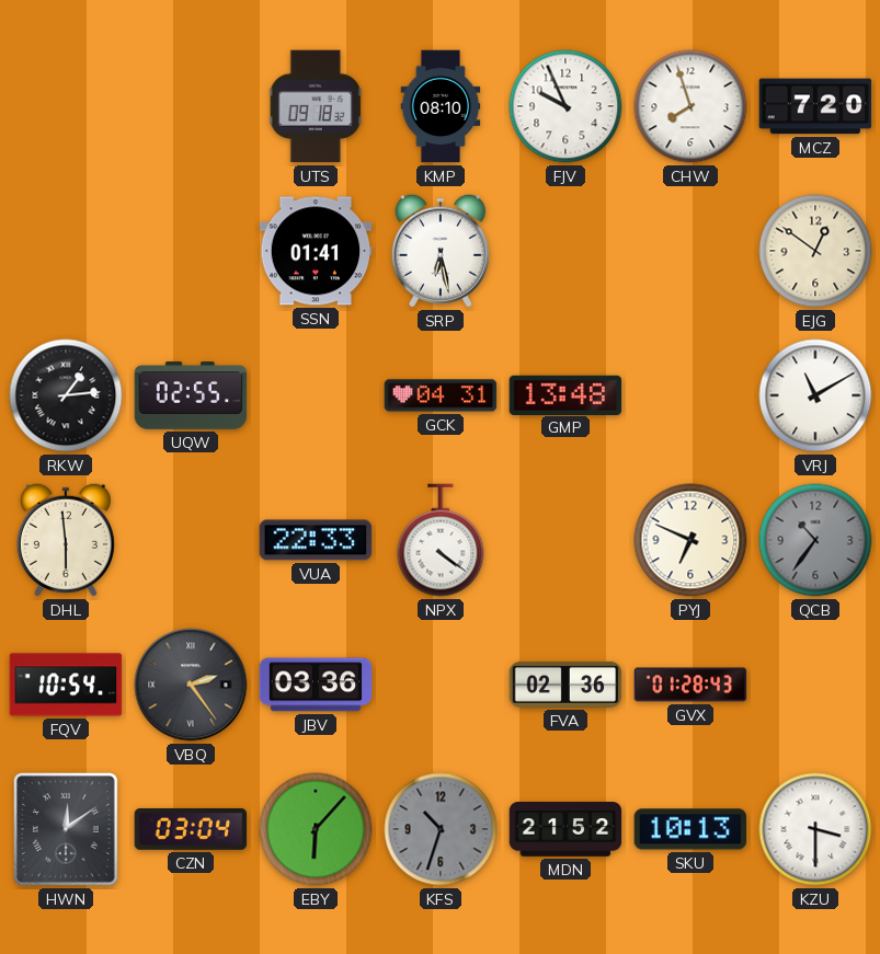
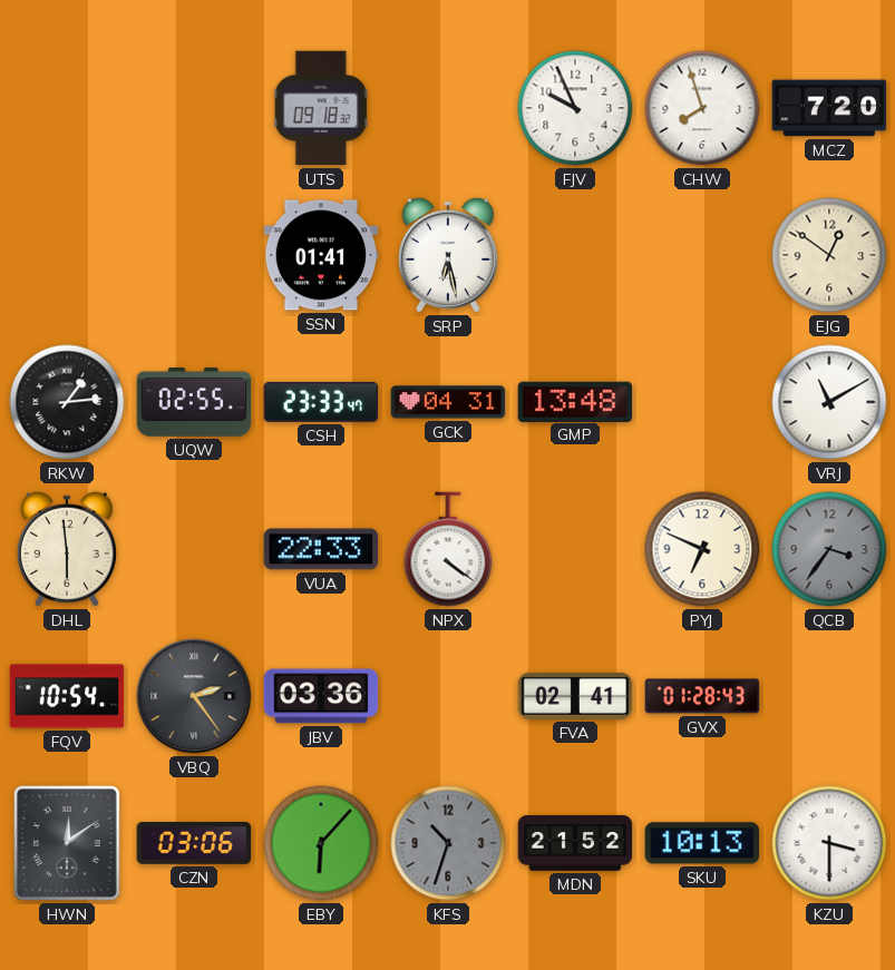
KMP: 08:10 -> none (441, 106)
CSH: none -> 23:33 (321, 402)
QCB: 10:36 -> 3:36 (829, 549)
FVA: 02:36 -> 02:41 (575, 696)
CZN: 03:04 -> 03:06 (194, 843)
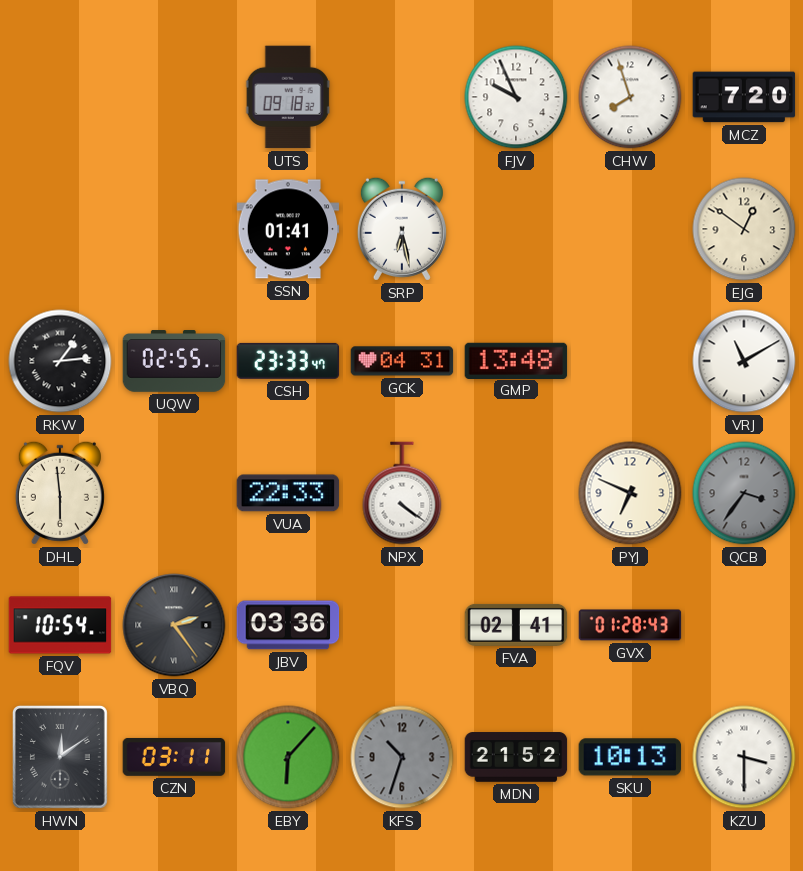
CZN: 03:06 -> 03:11 (174, 757)
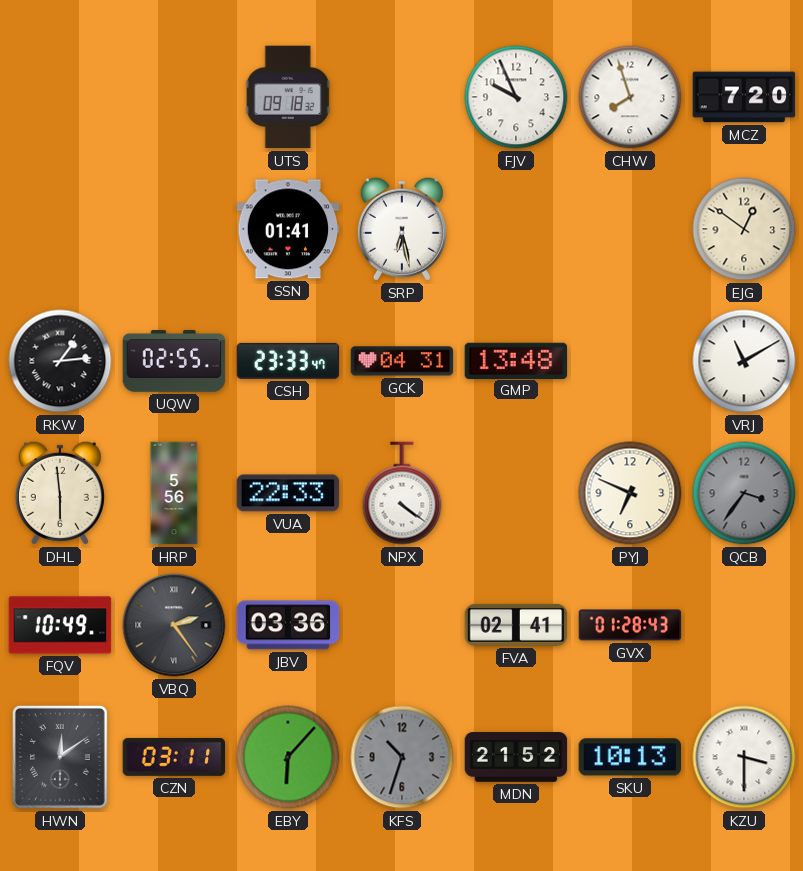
HRP: none -> 5:56 (174, 493)
FQV: 10:54 -> 10:49 (60, 625)
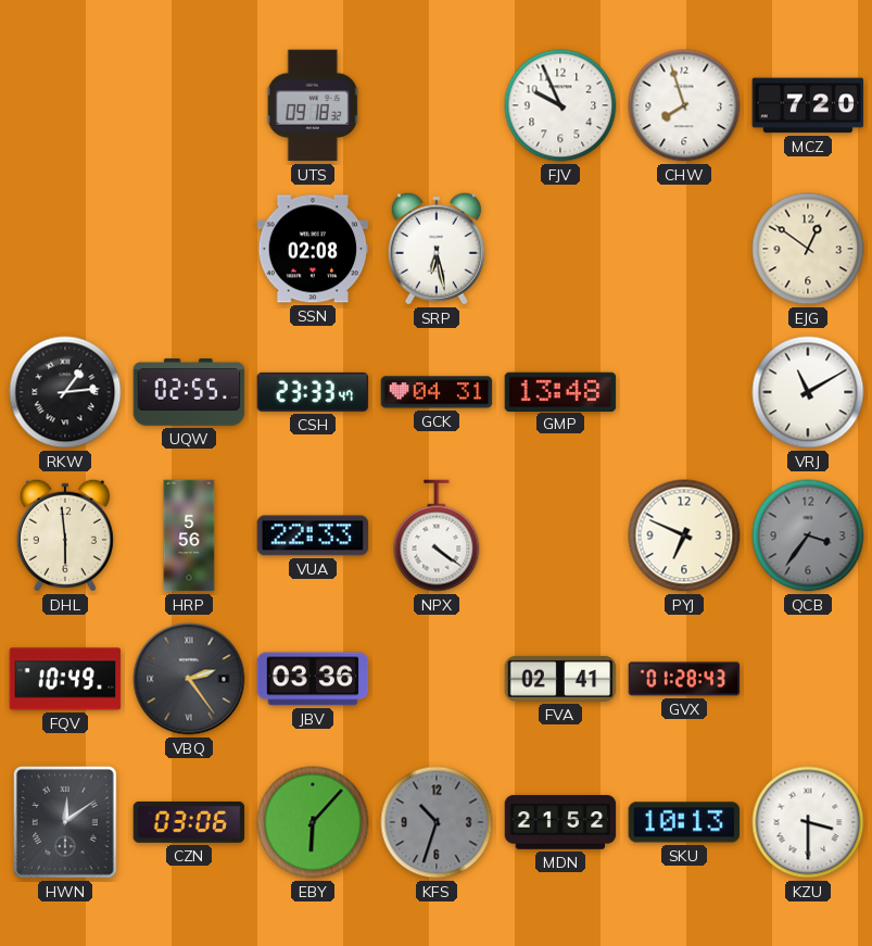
SSN: 01:41 -> 02:08 (313, 249)
CZN: 03:11 -> 03:06 (189, 822)
